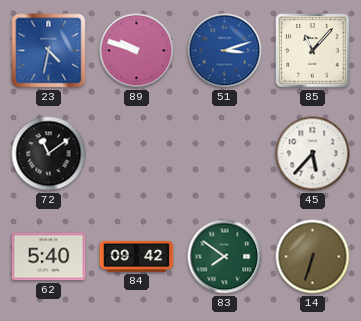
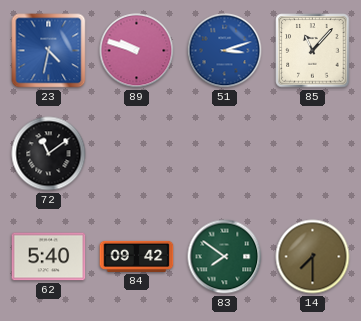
45: 5:37 -> none (313, 154)
14: 6:33 -> 7:30 (313, 257)
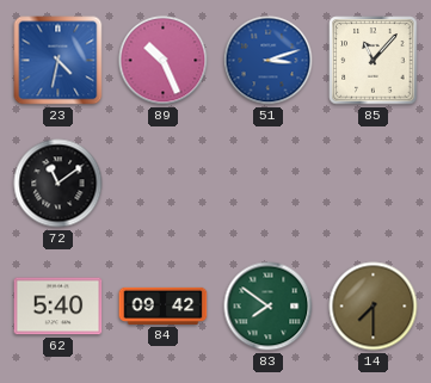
89: 9:48 -> 10:26 (164, 61)
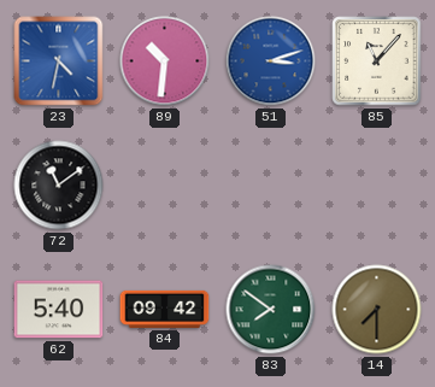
89: 10:26 -> 10:31 (165, 61)
